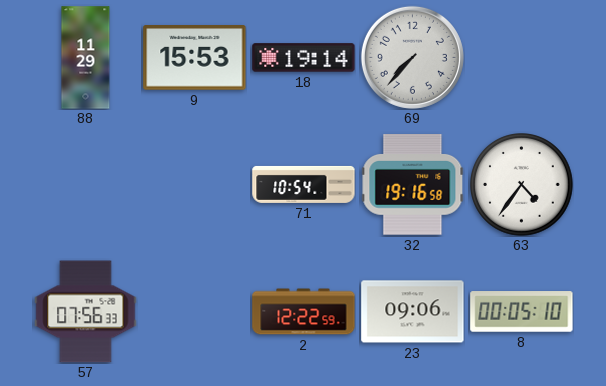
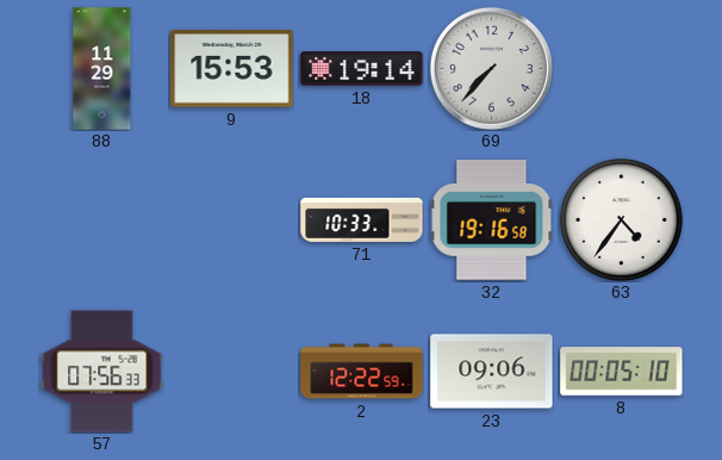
71: 10:54 -> 10:33 (362, 219)
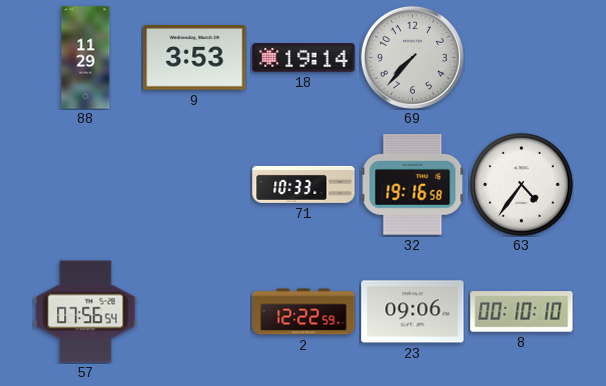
9: 15:53 -> 3:53 (195, 58)
57: 07:56:33 -> 07:56:54 (86, 312)
8: 00:05 -> 00:10 (522, 312)
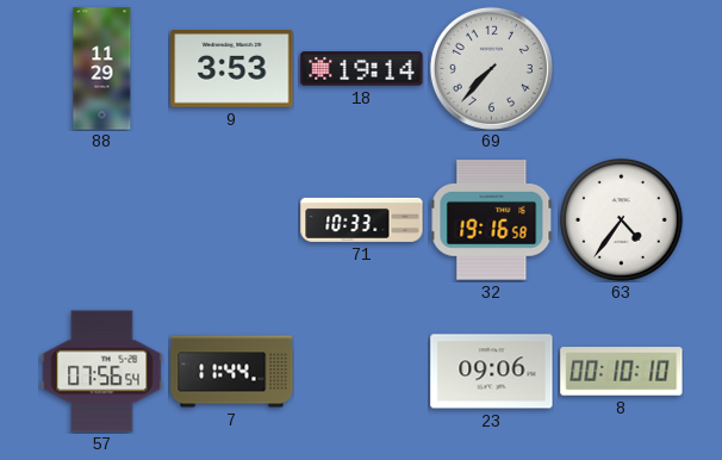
7: none -> 11:44 (232, 372)
2: 12:22 -> none (304, 312)
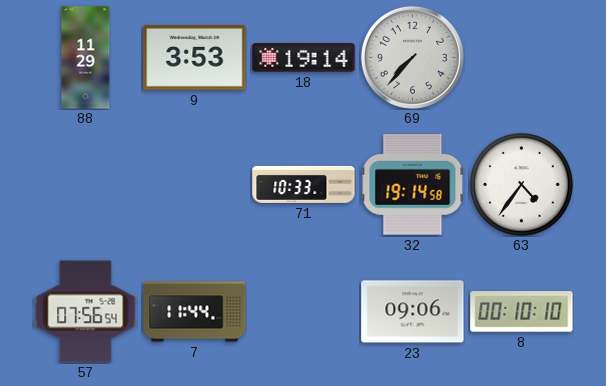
32: 19:16 -> 19:14 (412, 185)
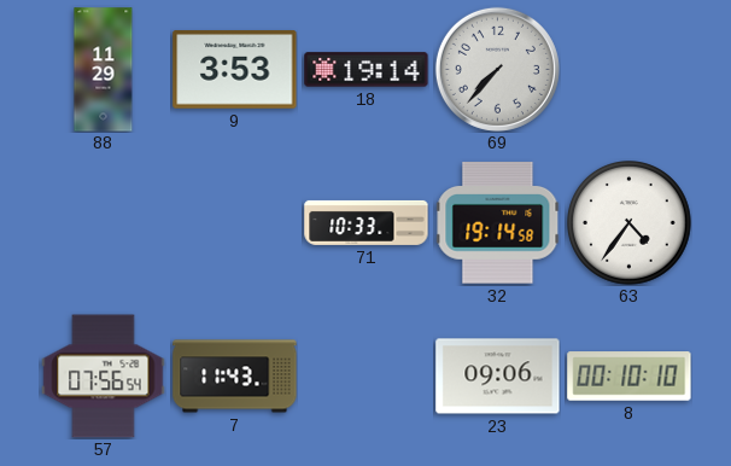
7: 11:44 -> 11:43 (235, 377)
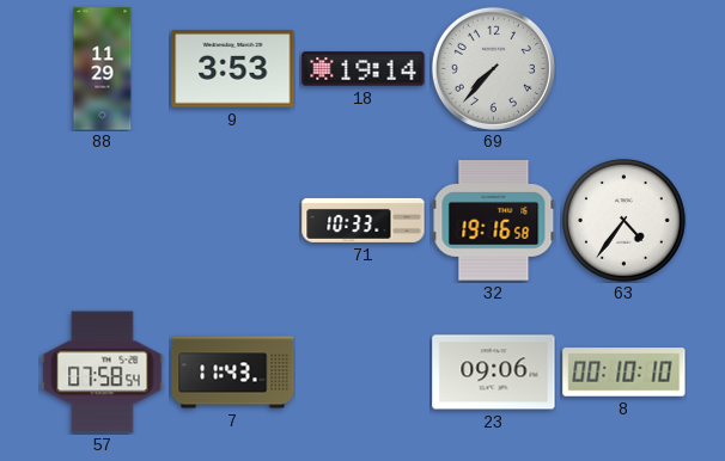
32: 19:14 -> 19:16 (493, 221)
57: 07:56 -> 07:58 (103, 373)
